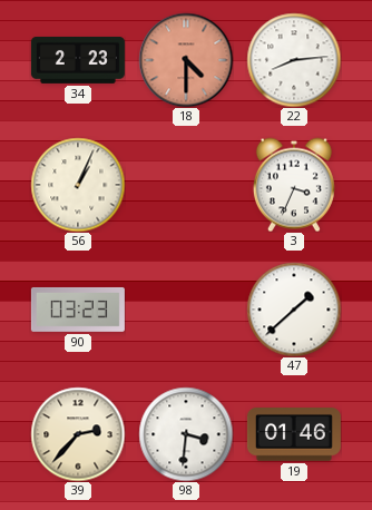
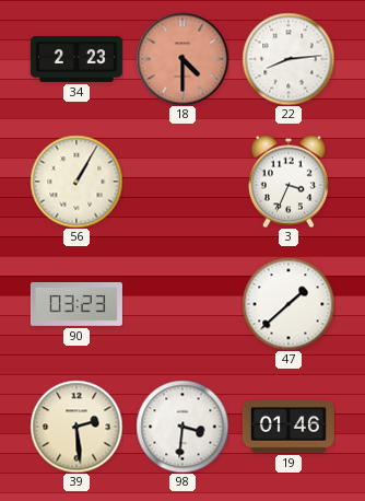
56: 1:04 -> 1:05 (76, 182)
39: 2:37 -> 2:29 (76, 427)
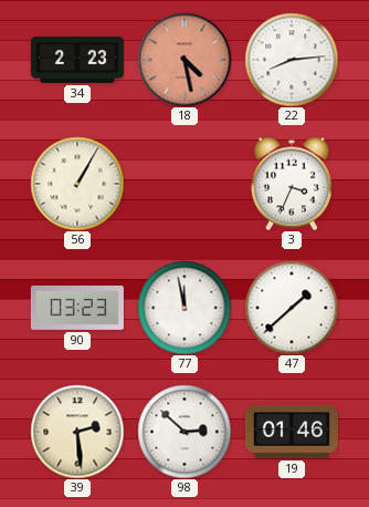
18: 4:30 -> 4:28 (184, 60)
77: none -> 11:58 (184, 308)
98: 3:31 -> 2:52 (184, 432)
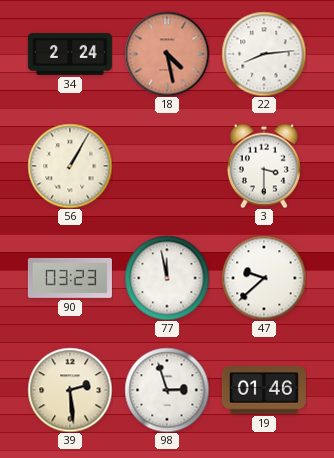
34: 2:23 -> 2:24 (70, 54)
3: 3:34 -> 3:30 (264, 166)
47: 1:38 -> 9:38 (264, 278)
98: 2:52 -> 2:57 (167, 390)
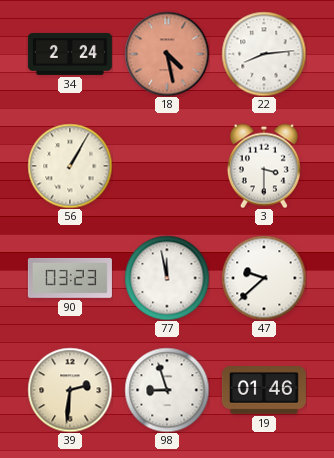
39: 2:29 -> 2:31 (70, 390)
98: 2:57 -> 8:57 (167, 390)
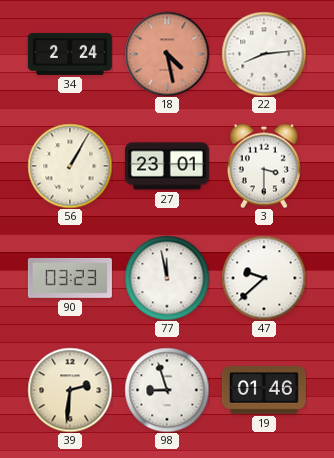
27: none -> 23:01 (167, 166)
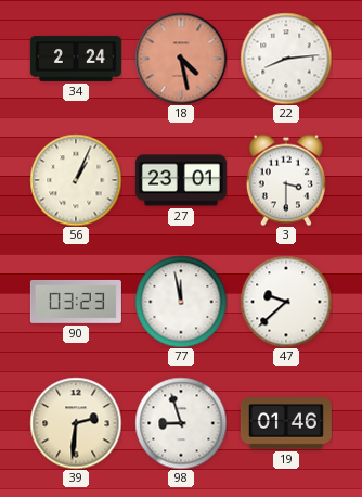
56: 1:05 -> 1:04 (76, 180)
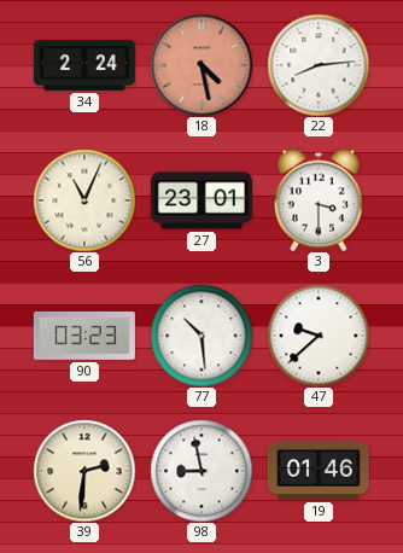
56: 1:04 -> 11:04 (84, 200)
77: 11:58 -> 10:29 (201, 336)
98: 8:57 -> 8:58 (201, 471)
